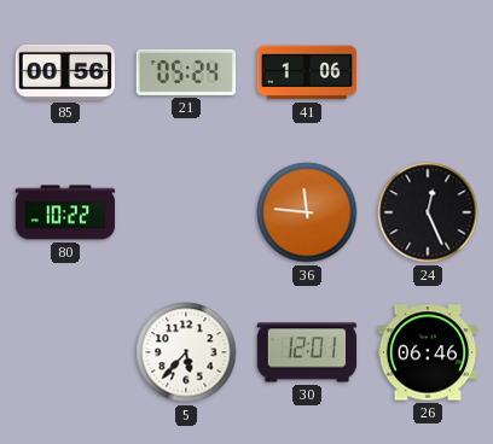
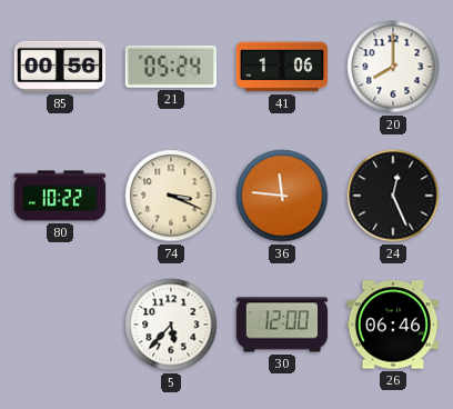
20: none -> 8:00 (393, 67)
74: none -> 3:19 (171, 196)
30: 12:01 -> 12:00 (282, 325)
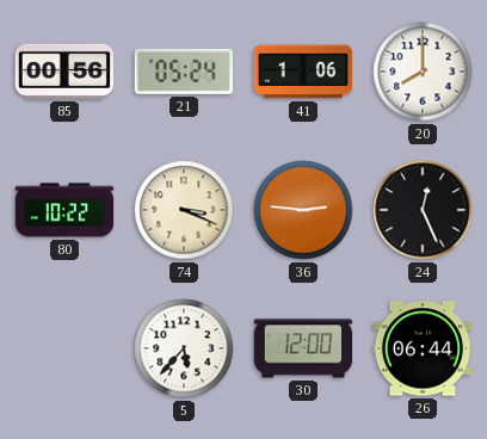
36: 11:46 -> 2:46 (303, 210)
26: 06:46 -> 06:44 (423, 348)
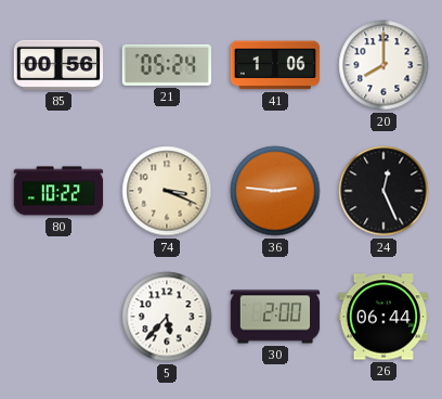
30: 12:00 -> 2:00 (275, 317)
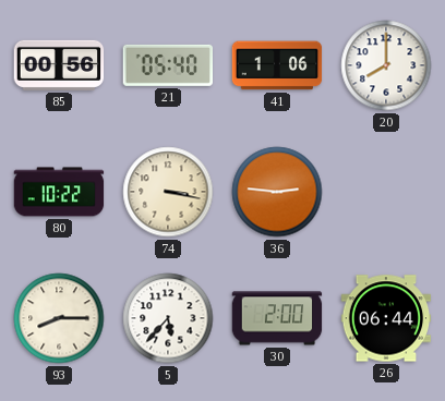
21: 05:24 -> 05:40 (167, 65)
74: 3:19 -> 3:17 (168, 192)
24: 12:26 -> none (383, 191)
93: none -> 8:15 (59, 318)
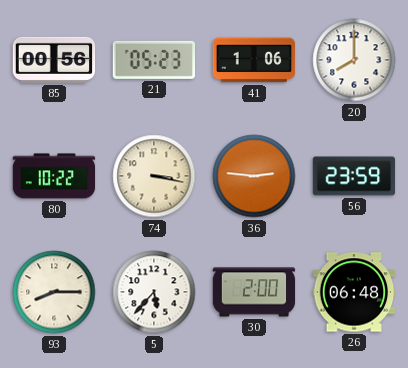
21: 05:40 -> 05:23 (153, 60)
56: none -> 23:59 (354, 176)
26: 06:44 -> 06:48 (354, 292)
